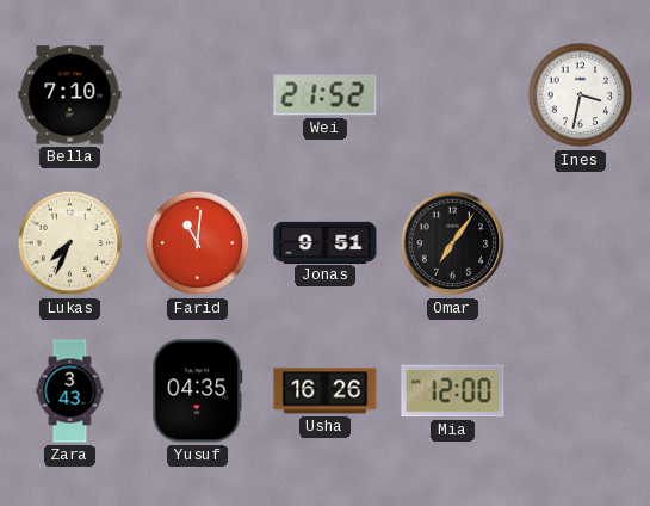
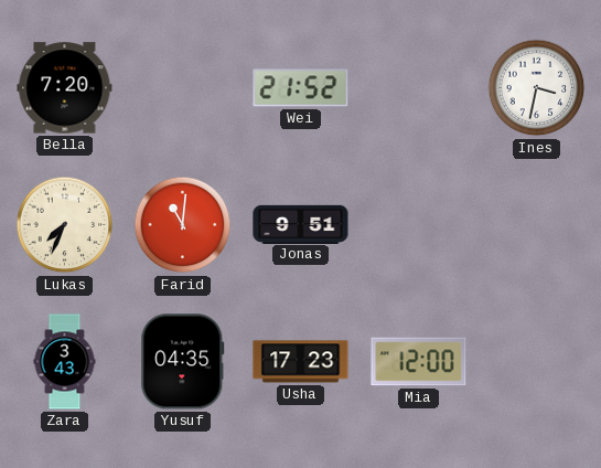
Bella: 7:10 -> 7:20 (65, 88)
Omar: 7:06 -> none (453, 243)
Usha: 16:26 -> 17:23 (301, 362)
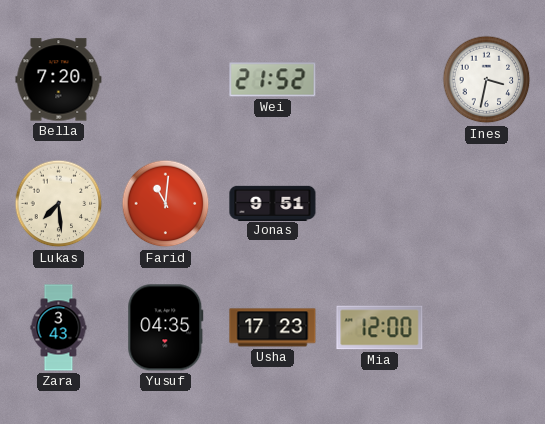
Lukas: 7:34 -> 7:29 (59, 204)
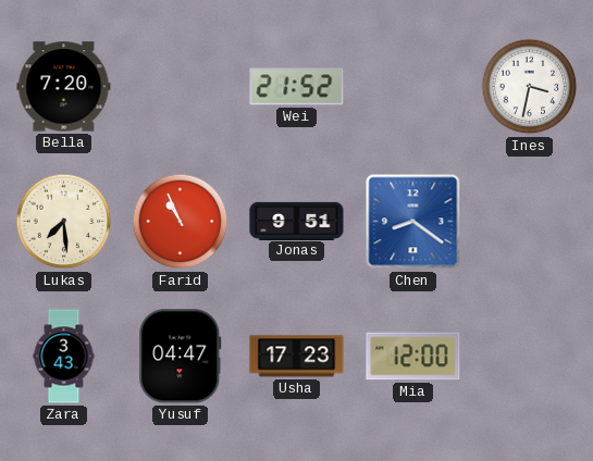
Farid: 11:01 -> 10:56 (181, 222)
Chen: none -> 8:21 (413, 222)
Yusuf: 04:35 -> 04:47 (181, 357)
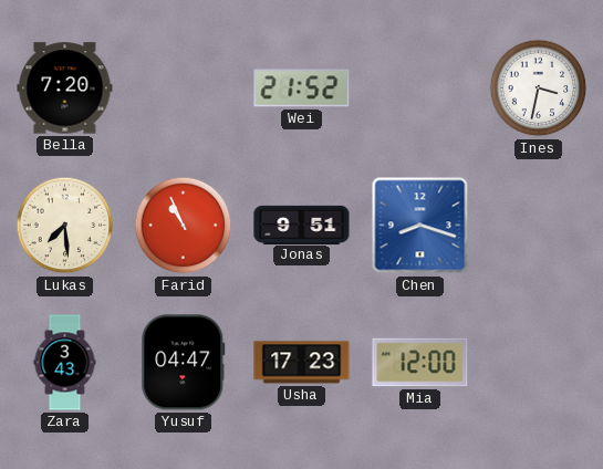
Chen: 8:21 -> 8:18 (420, 226)
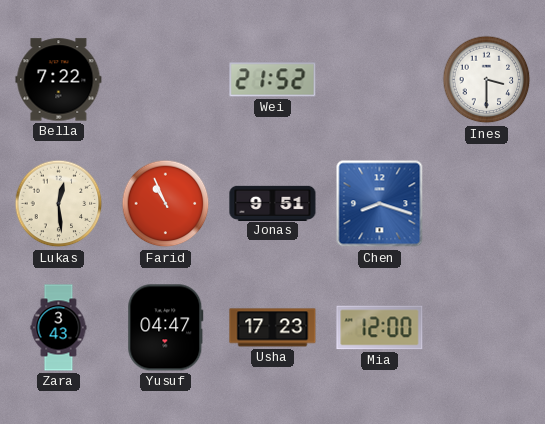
Bella: 7:20 -> 7:22 (59, 80)
Ines: 3:32 -> 3:30 (487, 80)
Lukas: 7:29 -> 12:29 (59, 204)
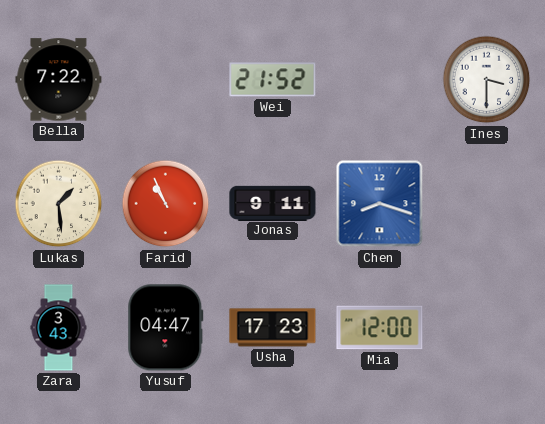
Lukas: 12:29 -> 1:29 (59, 204)
Jonas: 9:51 -> 9:11 (273, 203)
